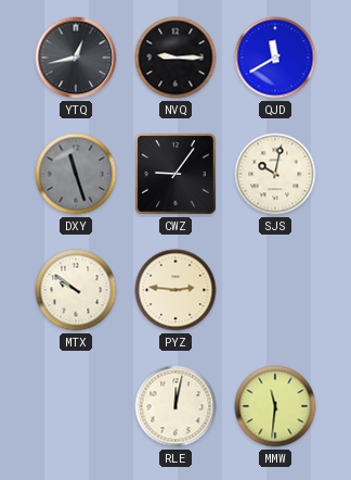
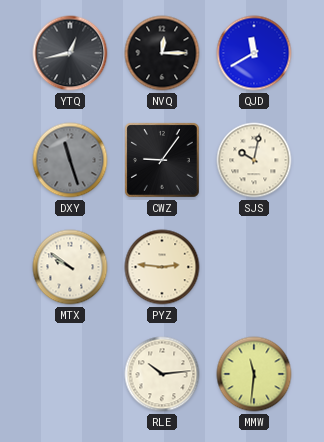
NVQ: 9:15 -> 12:15 (162, 53)
RLE: 12:02 -> 10:14 (162, 374)
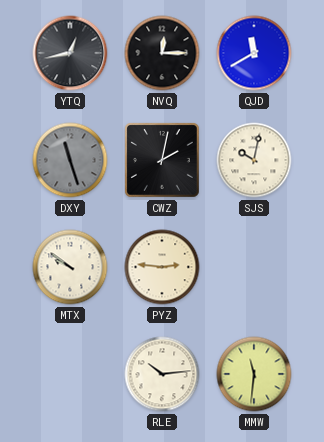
CWZ: 9:06 -> 2:02 (163, 161)
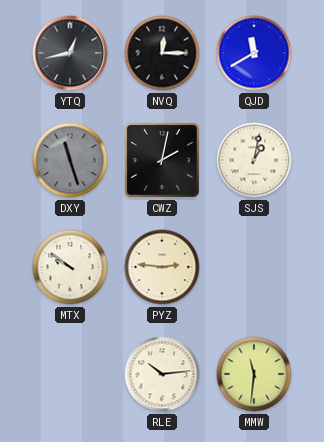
SJS: 10:02 -> 1:02 (254, 160)
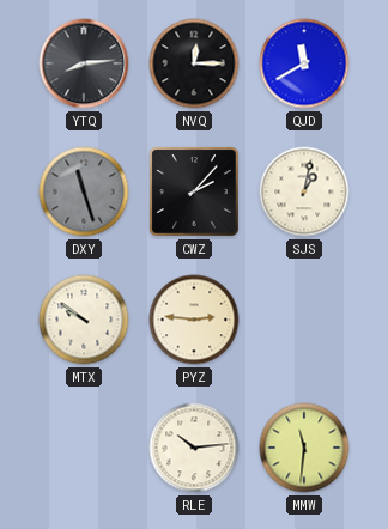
YTQ: 12:43 -> 8:14 (84, 63)
CWZ: 2:02 -> 2:07 (195, 193)
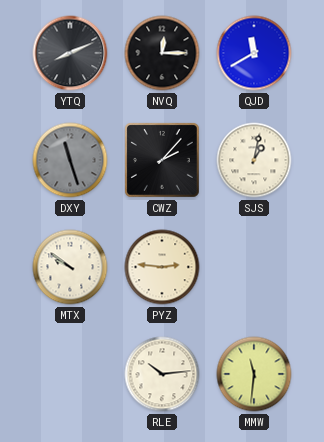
YTQ: 8:14 -> 8:11 (70, 53)
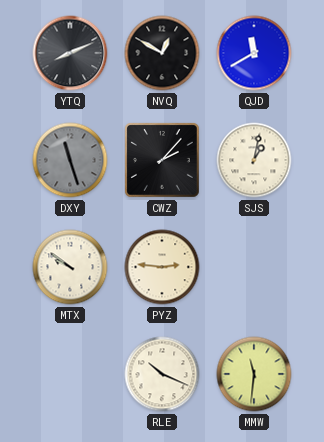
NVQ: 12:15 -> 12:50 (162, 53)
RLE: 10:14 -> 10:19 (162, 374)
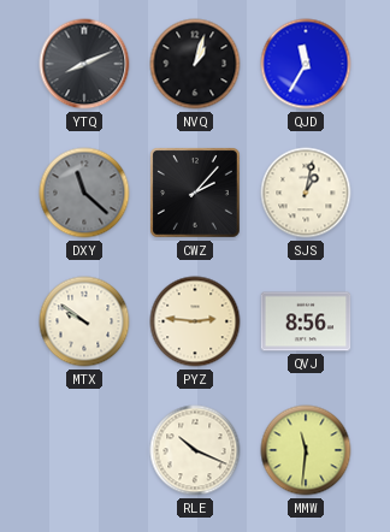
NVQ: 12:50 -> 1:03 (195, 64)
QJD: 11:40 -> 11:35 (306, 64)
DXY: 11:27 -> 11:22 (84, 193)
QVJ: none -> 8:56 (306, 321)
